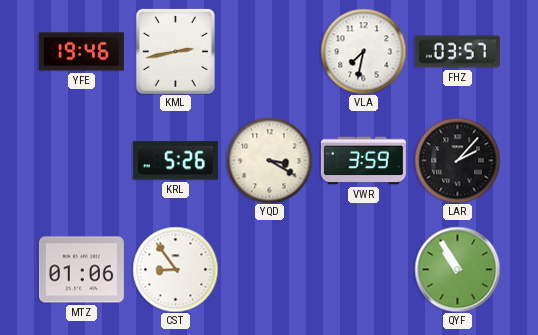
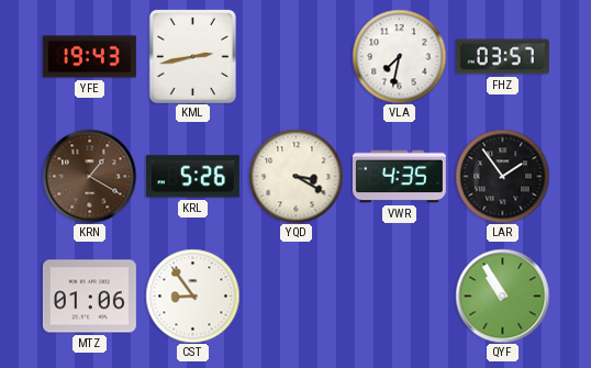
YFE: 19:46 -> 19:43 (89, 57)
KRN: none -> 1:20 (89, 176)
VWR: 3:59 -> 4:35 (399, 177)
LAR: 2:07 -> 1:54 (502, 176)
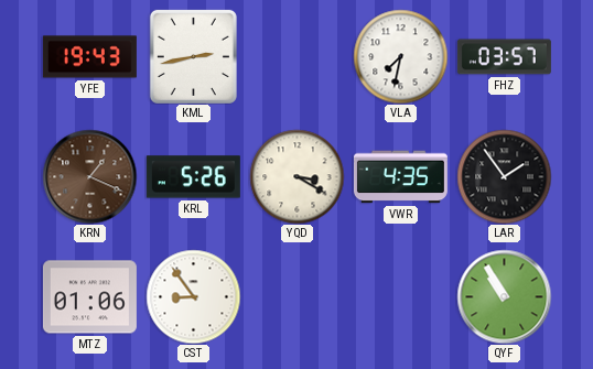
KRN: 1:20 -> 1:19 (89, 176)
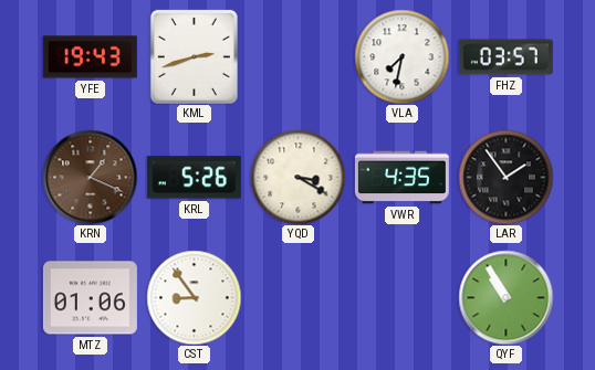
KML: 2:43 -> 2:42 (194, 56)
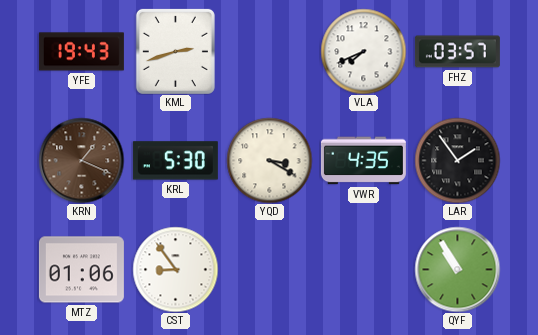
VLA: 7:32 -> 7:41 (363, 51)
KRL: 5:26 -> 5:30 (175, 161)
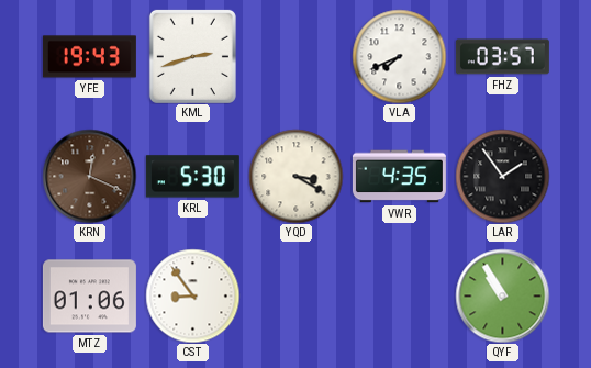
KRN: 1:19 -> 12:19 (89, 176)
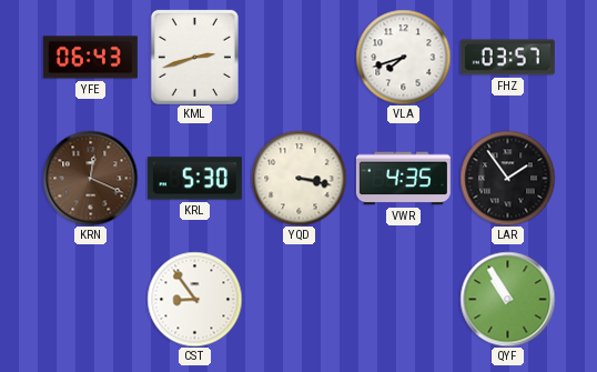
YFE: 19:43 -> 06:43 (90, 58)
VLA: 7:41 -> 7:42 (403, 57)
YQD: 3:20 -> 3:17 (298, 178)
MTZ: 01:06 -> none (89, 297)
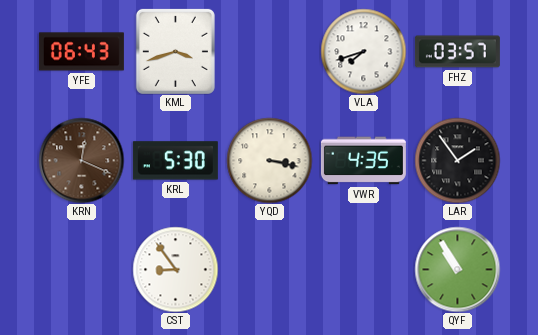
KML: 2:42 -> 3:42 (175, 51)
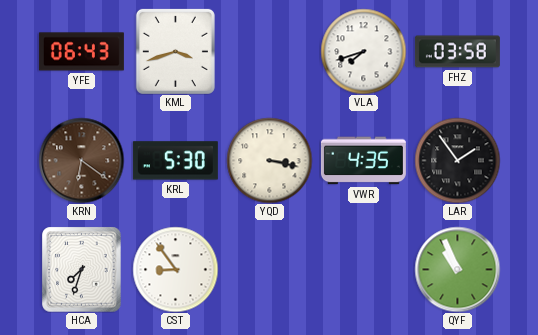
FHZ: 03:57 -> 03:58 (457, 52)
KRN: 12:19 -> 6:21 (81, 160)
HCA: none -> 7:33 (82, 269)
QYF: 10:55 -> 10:56 (457, 269)
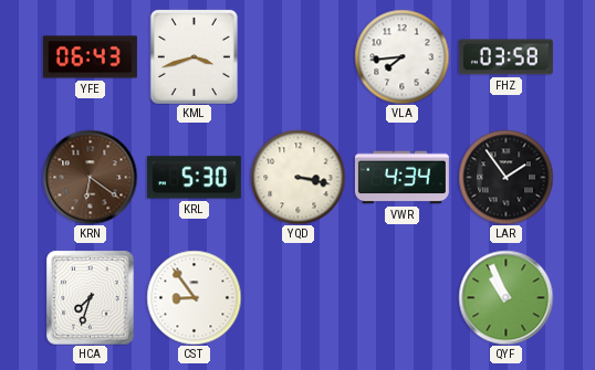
VLA: 7:42 -> 7:44 (401, 56)
VWR: 4:35 -> 4:34 (401, 178)
